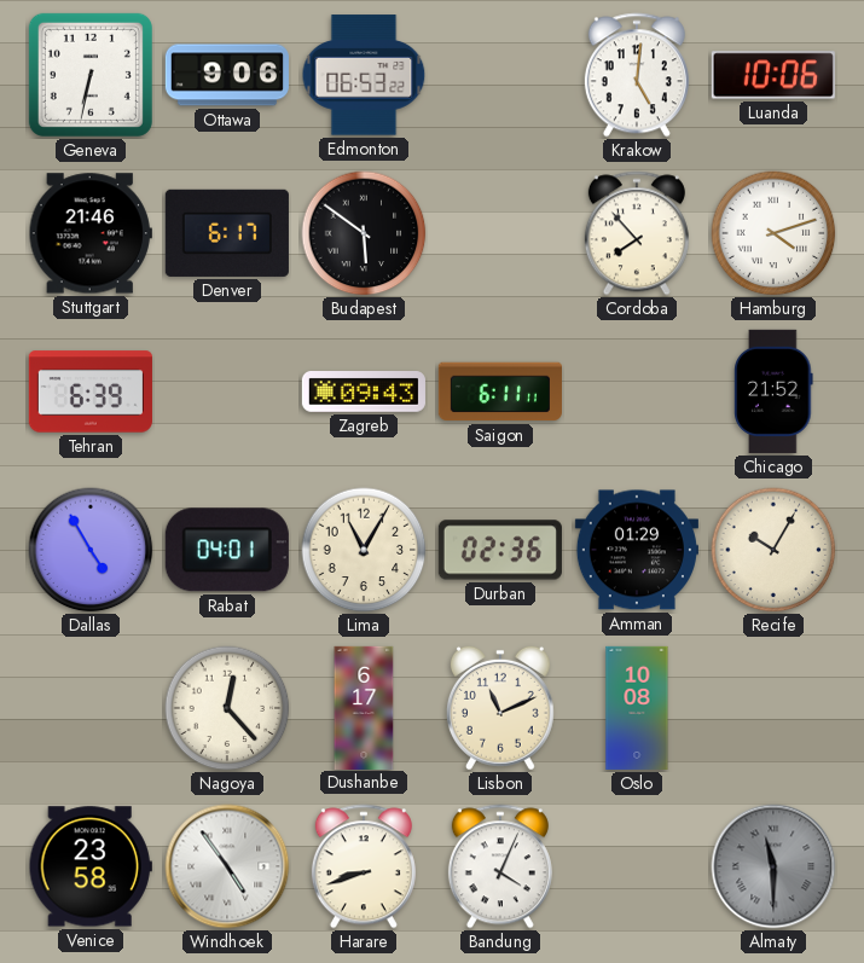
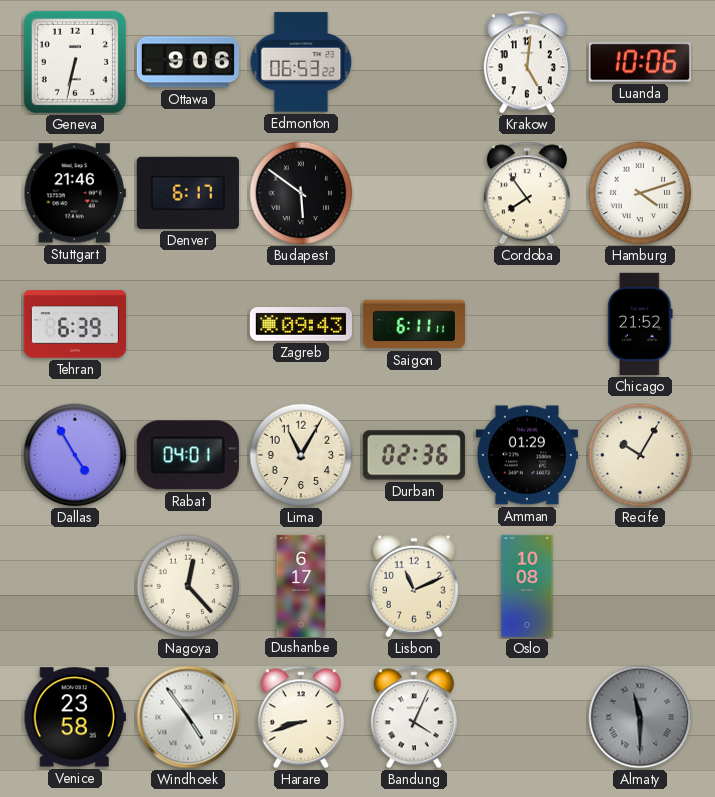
Cordoba: 7:53 -> 7:54 (527, 193)
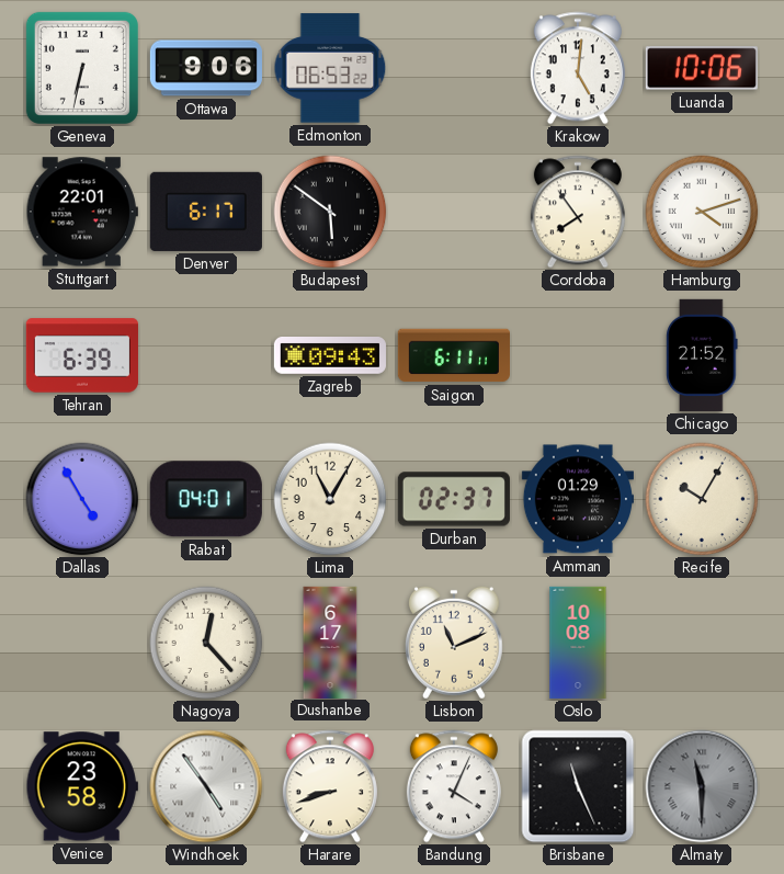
Stuttgart: 21:46 -> 22:01 (82, 212)
Durban: 02:36 -> 02:37 (454, 499)
Brisbane: none -> 11:26 (578, 786)
